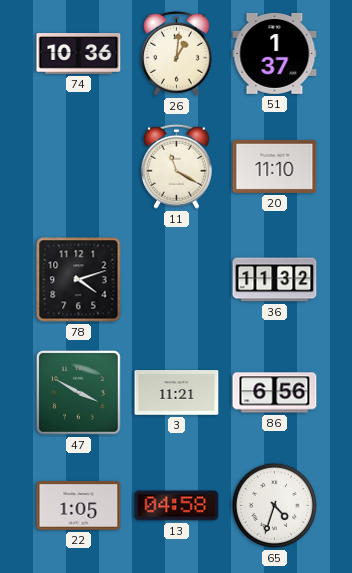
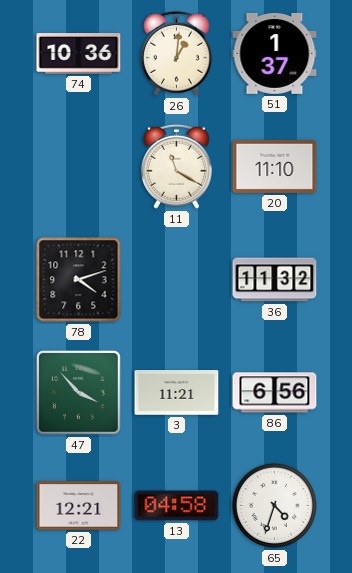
47: 3:50 -> 3:53 (78, 392)
22: 1:05 -> 12:21 (79, 506)
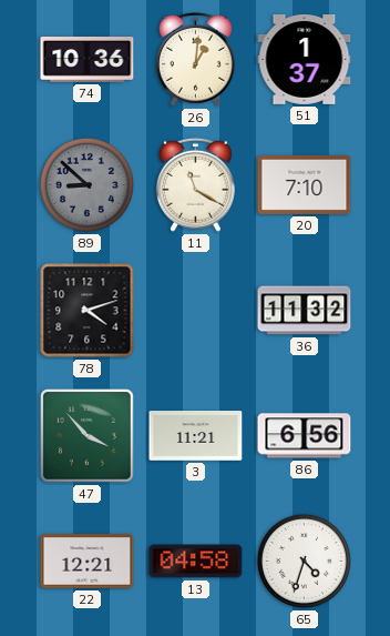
89: none -> 8:52 (86, 184)
20: 11:10 -> 7:10 (305, 184)
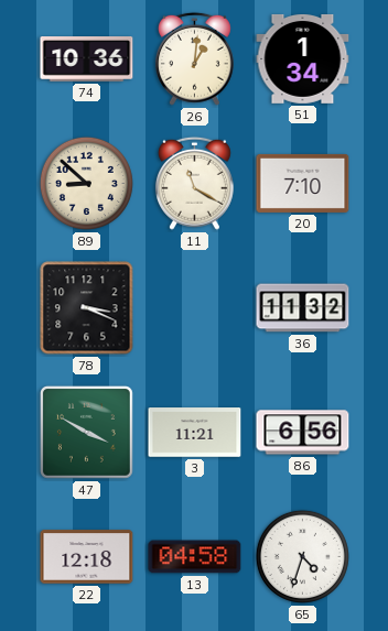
51: 1:37 -> 1:34 (303, 58)
89 dial: grey -> cream (86, 183)
78: 4:12 -> 3:19 (87, 308)
47: 3:53 -> 3:50 (86, 432)
22: 12:21 -> 12:18 (87, 557)
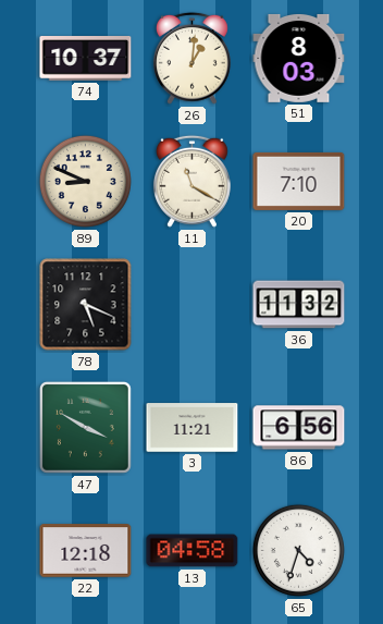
74: 10:36 -> 10:37 (86, 59)
51: 1:34 -> 8:03 (299, 58)
89: 8:52 -> 8:49 (85, 181)
78: 3:19 -> 5:19 (86, 305)
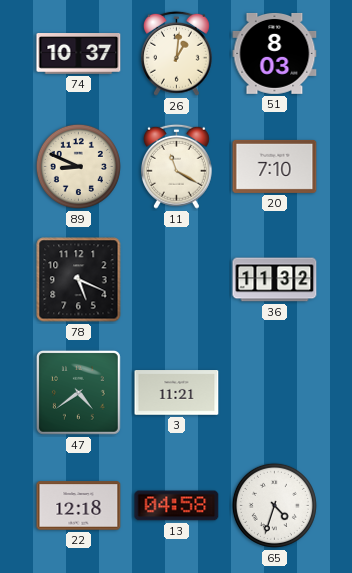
47: 3:50 -> 4:39 (78, 392)
86: 6:56 -> none (299, 428)
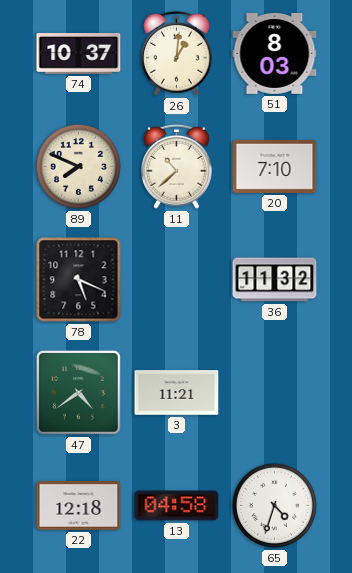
89: 8:49 -> 7:49 (78, 166)
11: 11:20 -> 10:38 (176, 166)
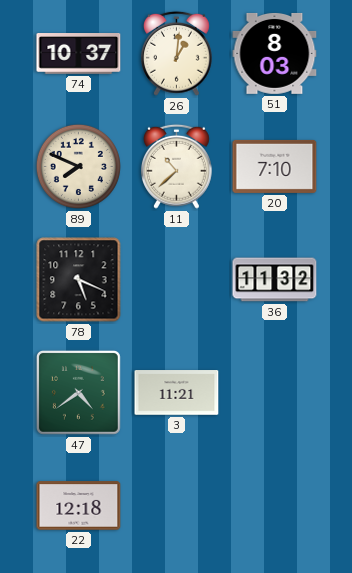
13: 04:58 -> none (177, 506)
65: 4:33 -> none (274, 505)
